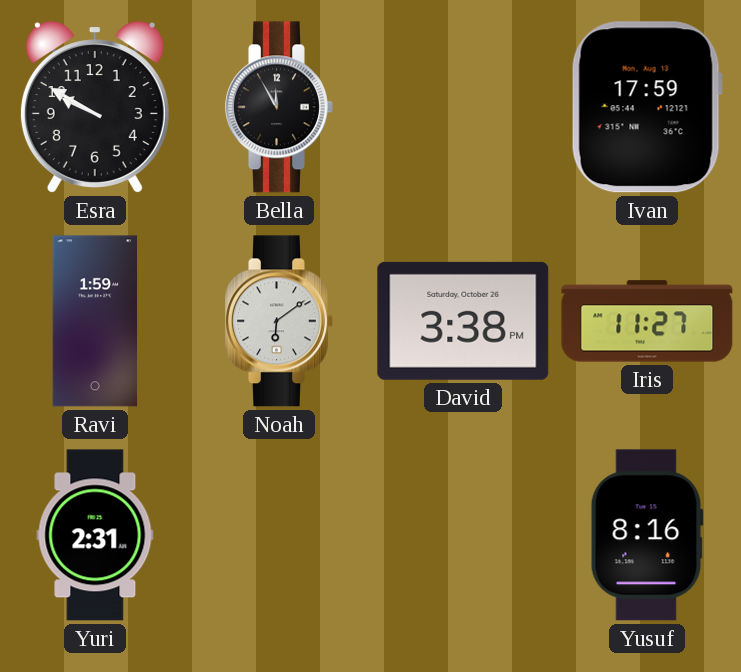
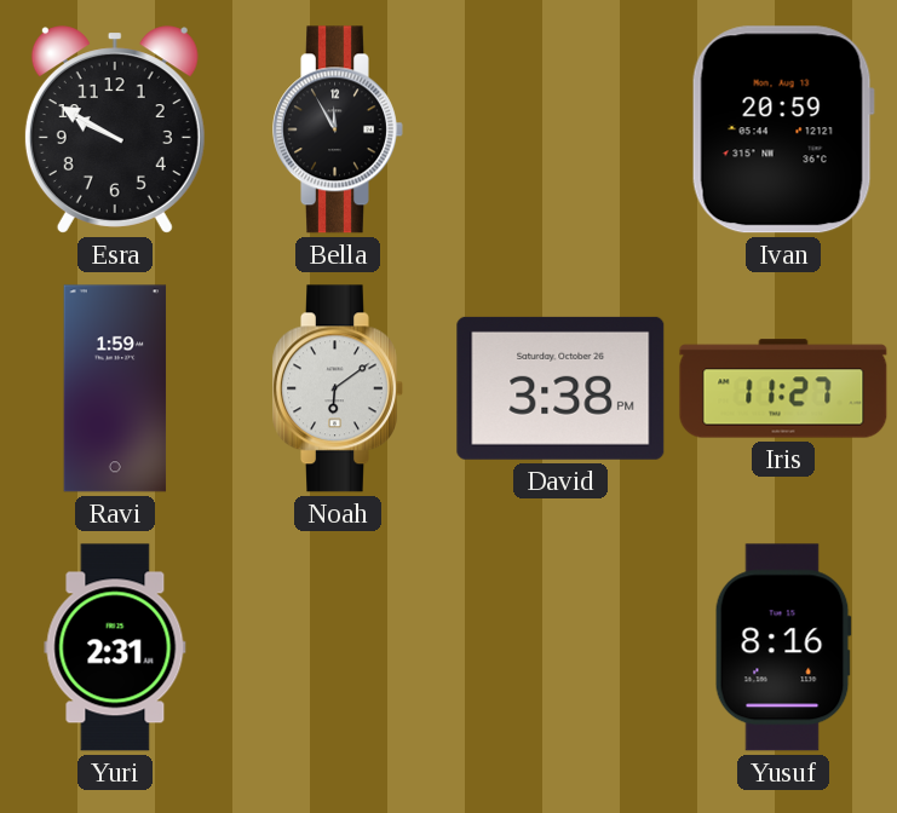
Ivan: 17:59 -> 20:59 (783, 129)
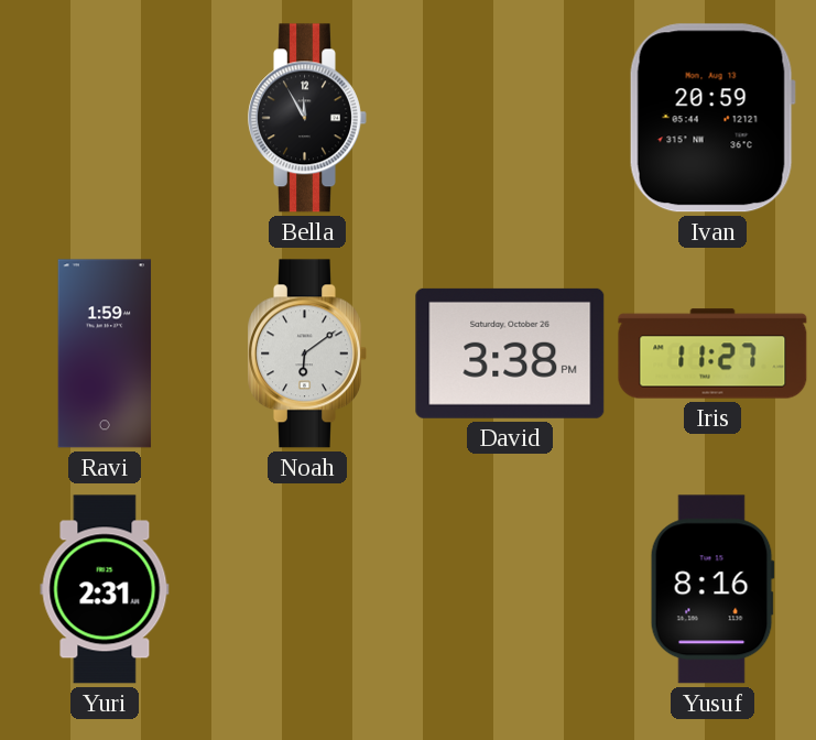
Esra: 9:50 -> none (115, 129)
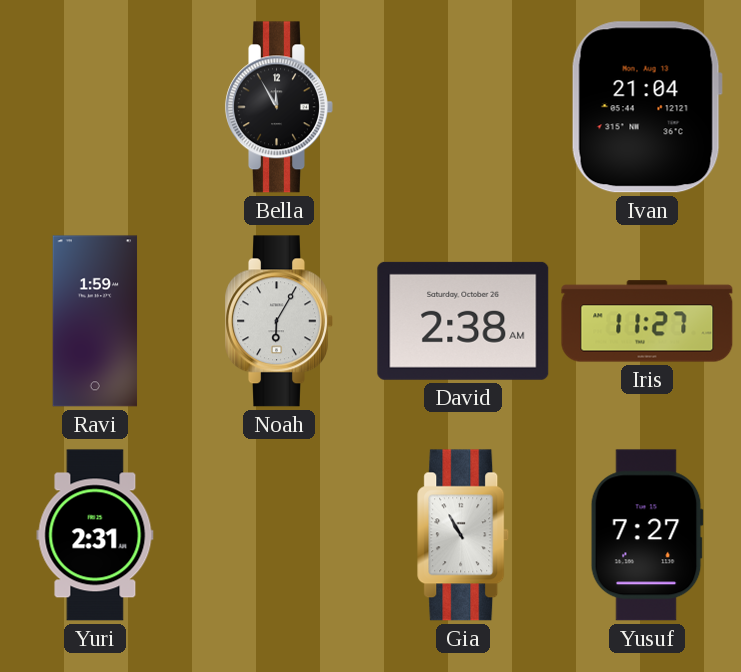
Ivan: 20:59 -> 21:04 (647, 107)
Noah: 6:09 -> 6:05 (279, 321)
David: 3:38 -> 2:38 (463, 321)
Gia: none -> 10:55 (464, 535)
Yusuf: 8:16 -> 7:27 (647, 535)
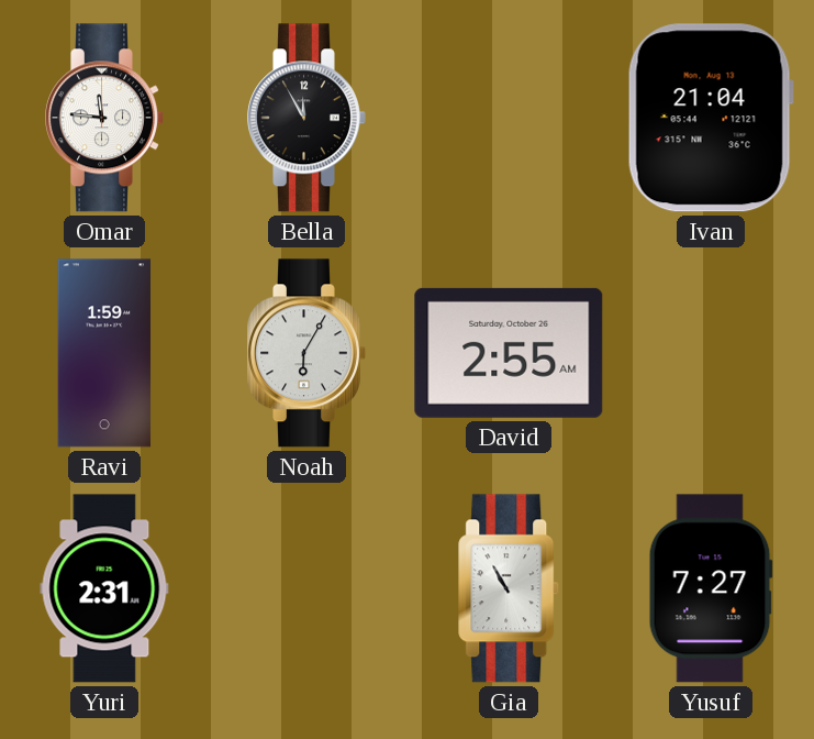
Omar: none -> 11:46 (104, 118)
David: 2:38 -> 2:55 (509, 353)
Iris: 11:27 -> none (647, 321)
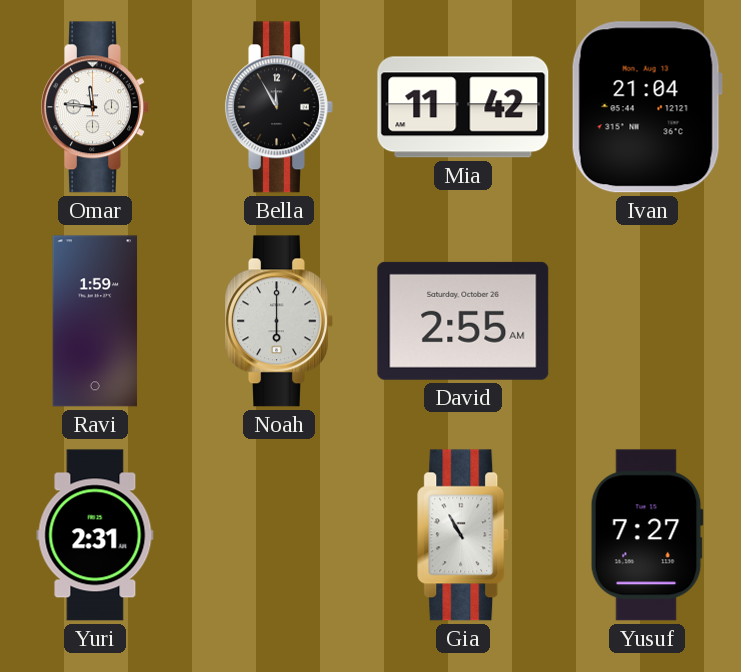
Mia: none -> 11:42 (463, 107)
Noah: 6:05 -> 6:00 (279, 321)
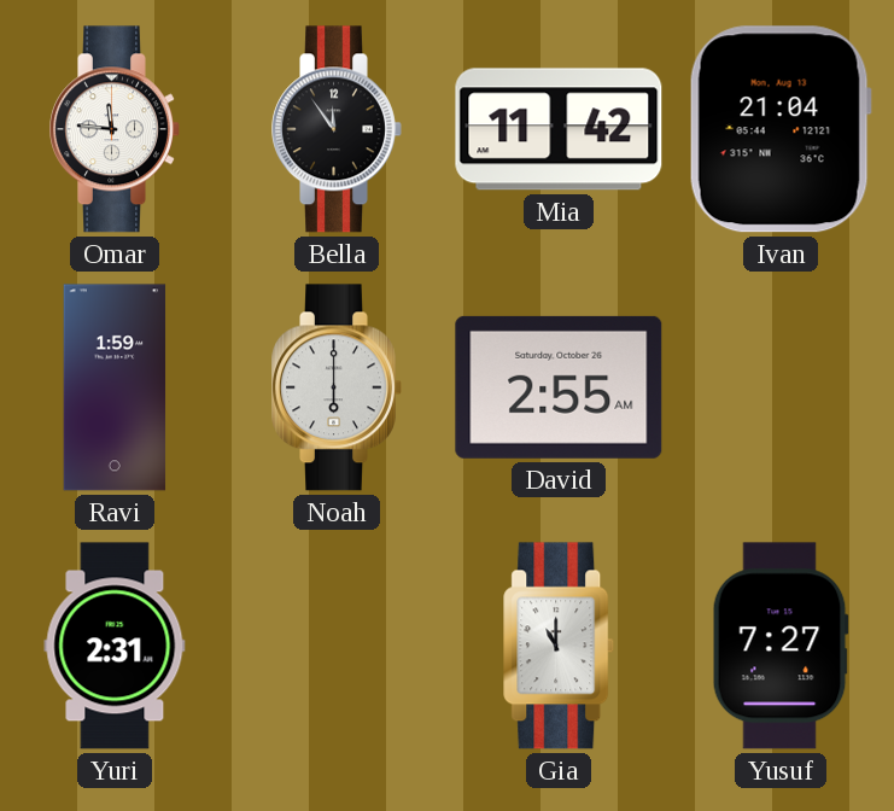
Bella: 11:55 -> 11:54 (337, 129)
Gia: 10:55 -> 11:00 (560, 646)
